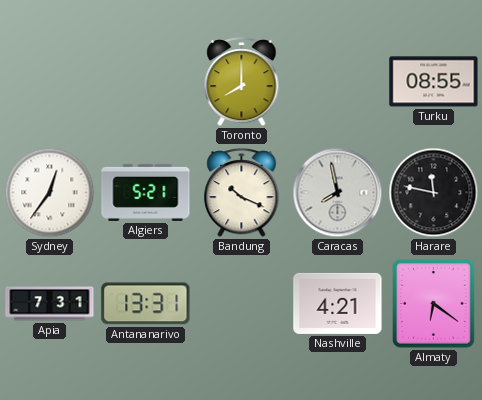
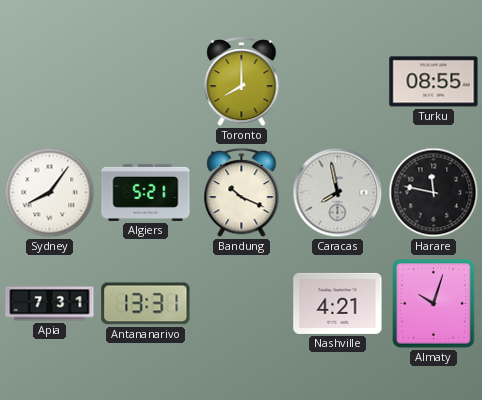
Sydney: 12:36 -> 8:06 (50, 193)
Almaty: 6:21 -> 10:03 (434, 304)
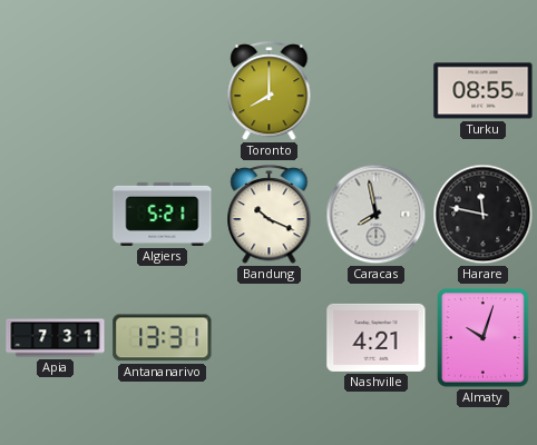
Sydney: 8:06 -> none (50, 193)
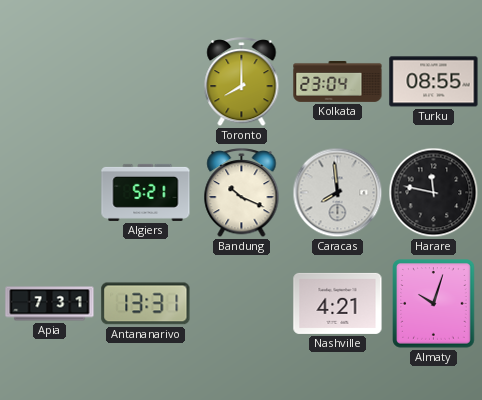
Kolkata: none -> 23:04 (338, 81)
Caracas: 7:58 -> 7:59 (338, 193)
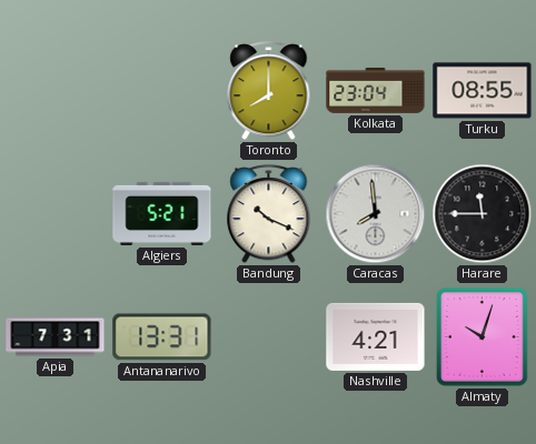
Harare: 11:47 -> 11:45 (483, 214)
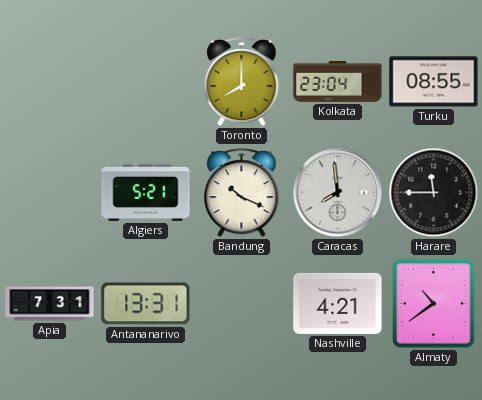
Almaty: 10:03 -> 10:39 (434, 304)
